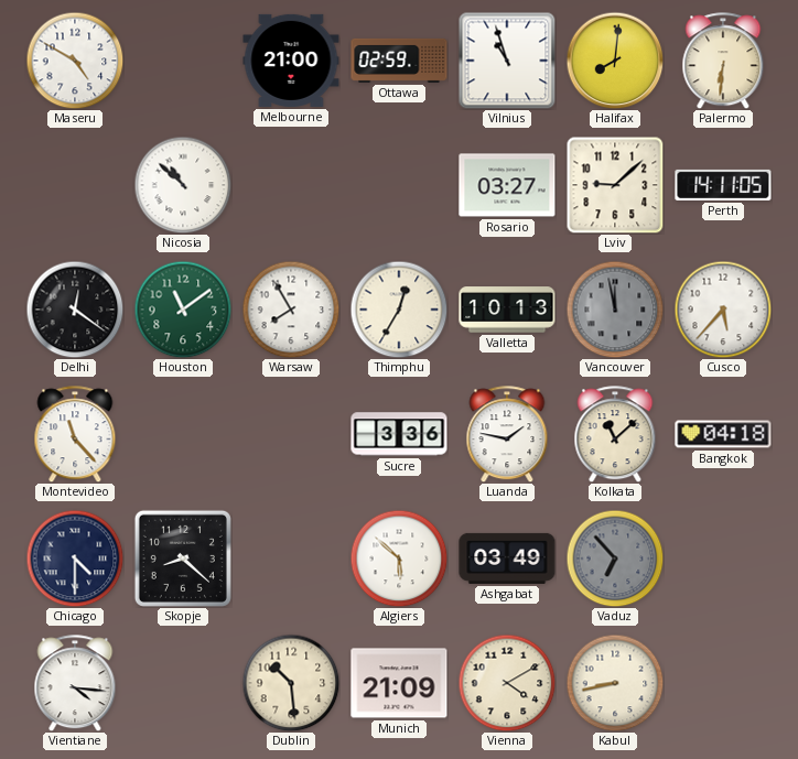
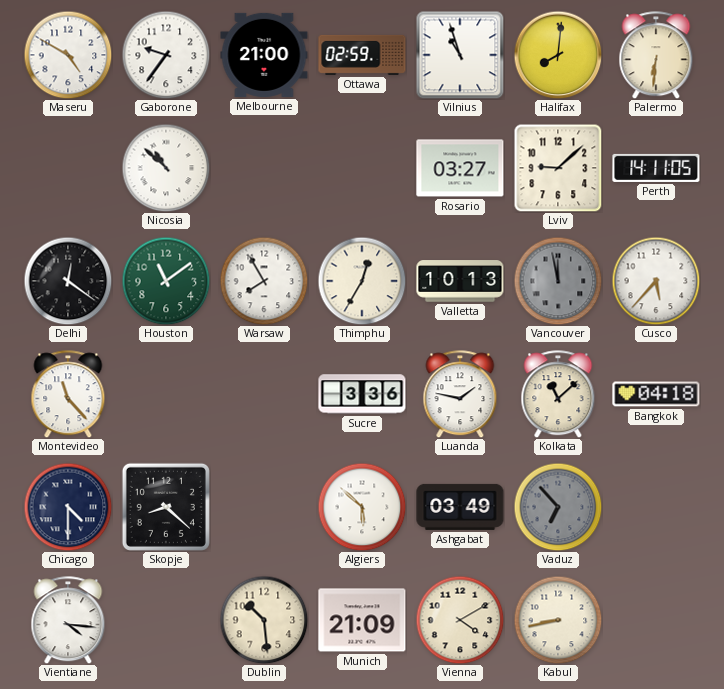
Gaborone: none -> 9:36 (166, 55)
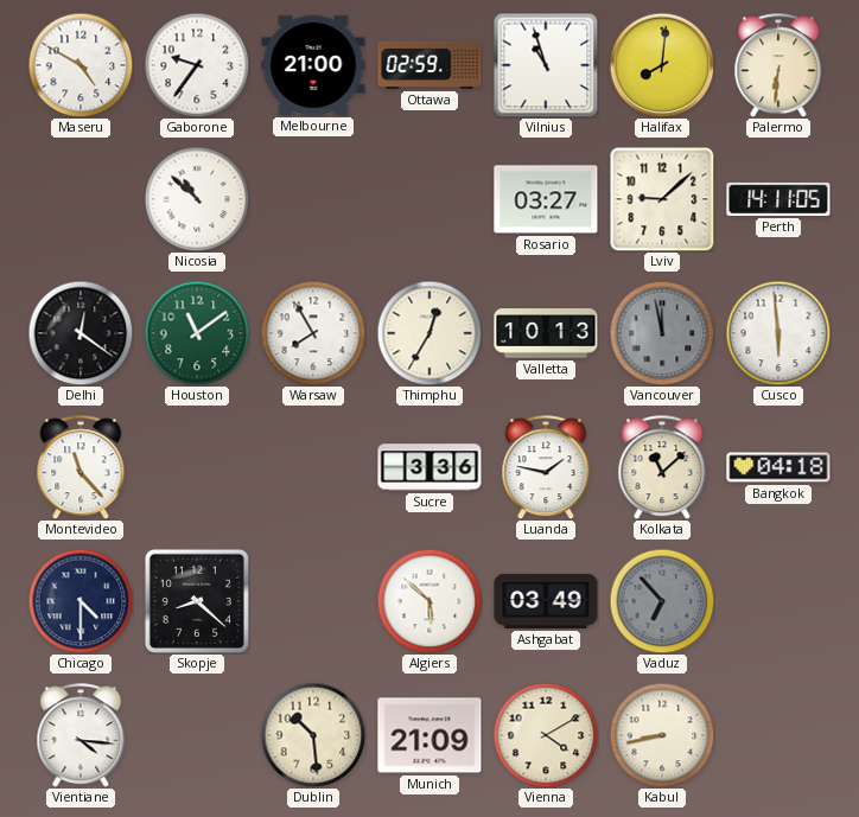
Cusco: 5:37 -> 5:59 (778, 333)
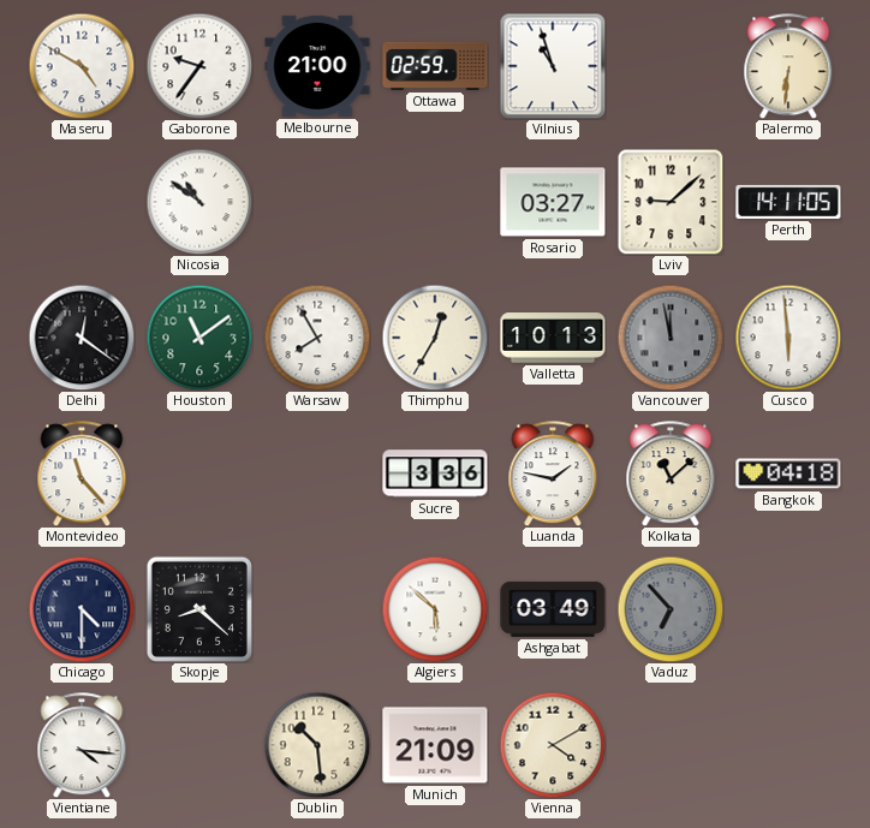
Halifax: 8:01 -> none (662, 65)
Nicosia: 10:52 -> 10:51 (199, 202)
Kabul: 8:43 -> none (662, 735)
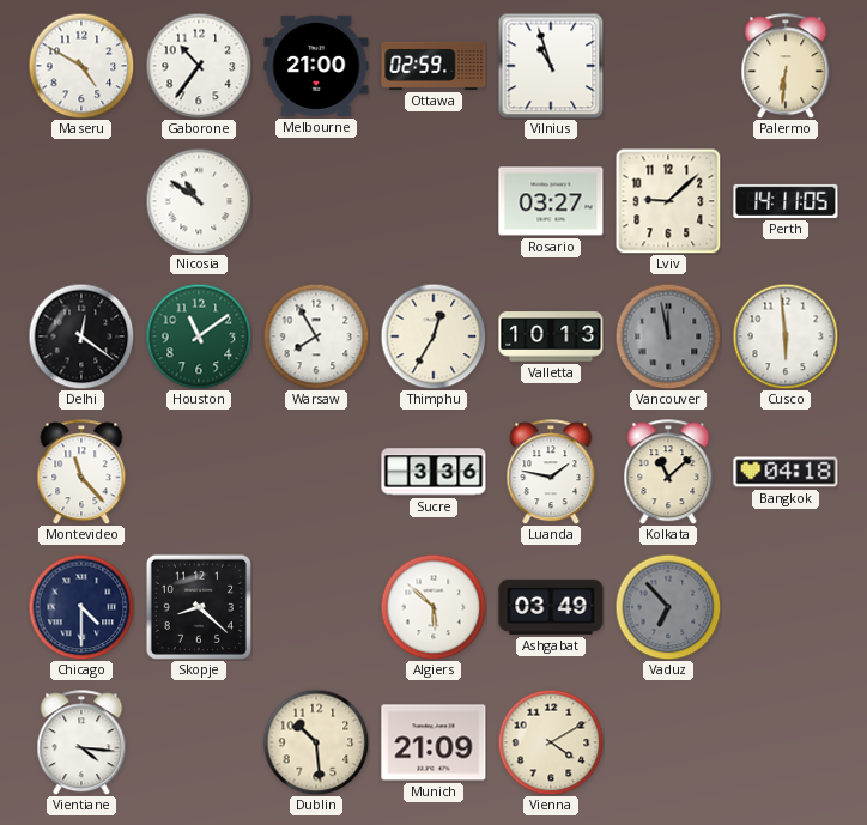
Gaborone: 9:36 -> 10:36 (199, 66)
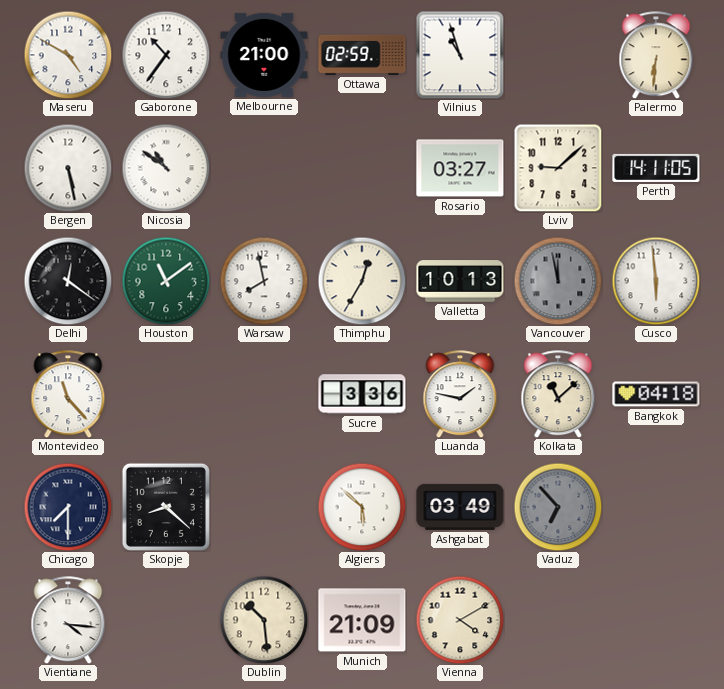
Bergen: none -> 5:28 (68, 168)
Warsaw: 7:55 -> 7:58 (264, 281)
Chicago: 4:30 -> 7:30 (68, 507)
